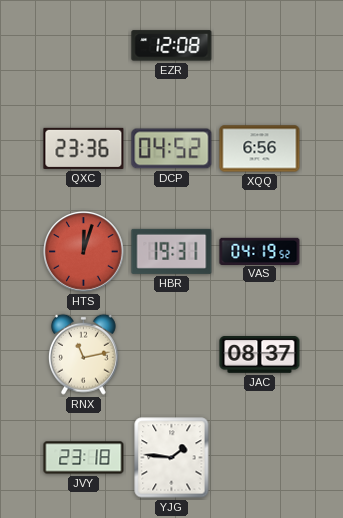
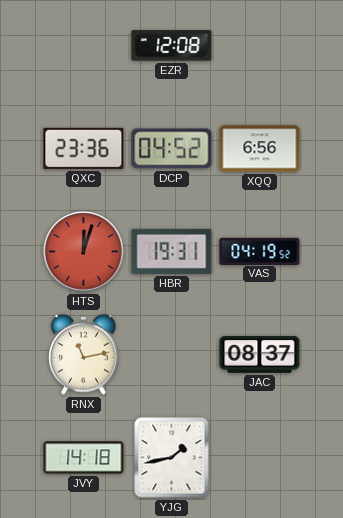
JVY: 23:18 -> 14:18 (84, 458)
YJG: 1:46 -> 1:43 (172, 458)
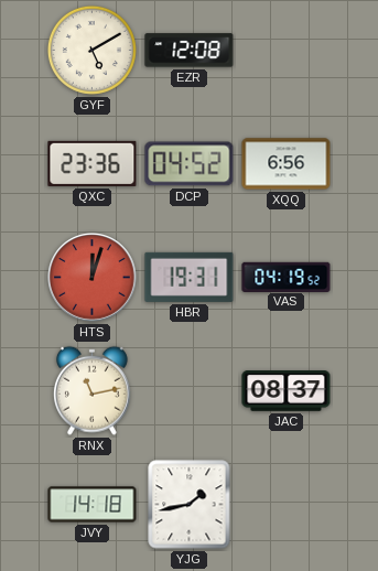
GYF: none -> 5:10 (91, 50)
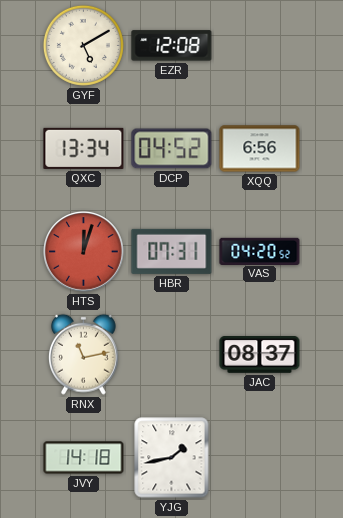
QXC: 23:36 -> 13:34 (84, 148)
HBR: 19:31 -> 07:31 (172, 251)
VAS: 04:19 -> 04:20 (260, 251)
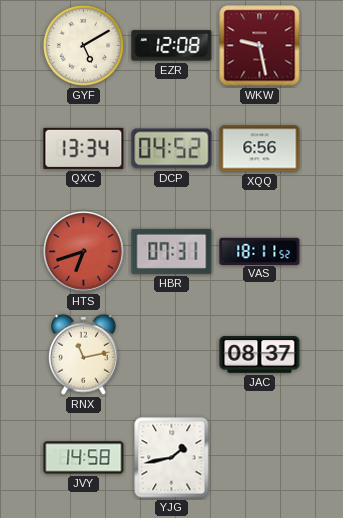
WKW: none -> 9:28 (260, 46)
HTS: 12:03 -> 6:42 (84, 252)
VAS: 04:20 -> 18:11 (260, 251)
JVY: 14:18 -> 14:58 (84, 458)
